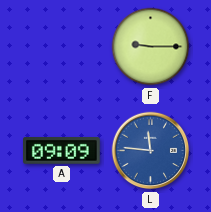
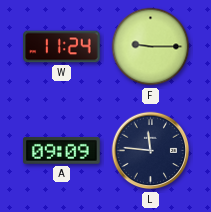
W: none -> 11:24 (62, 47)
L dial: blue -> navy (151, 151)
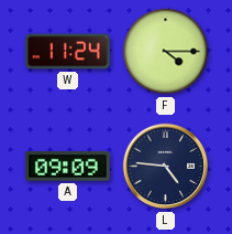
F: 9:15 -> 4:15 (166, 52)
L: 11:46 -> 4:46 (166, 167)
